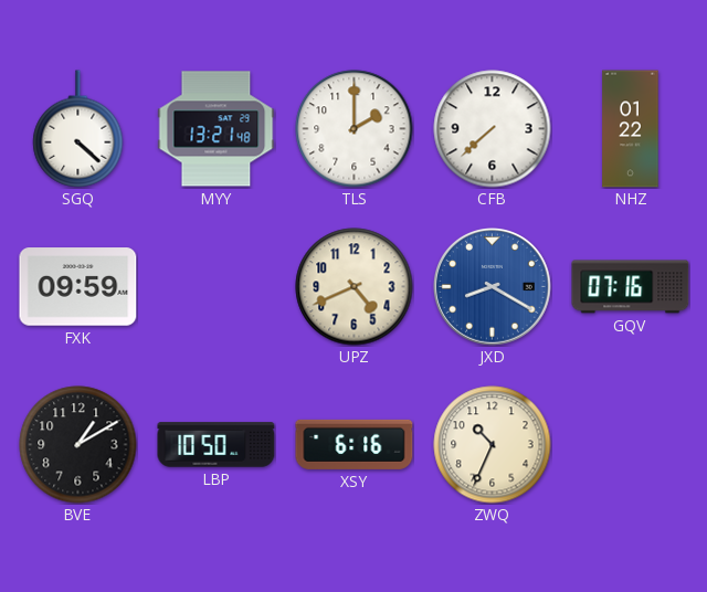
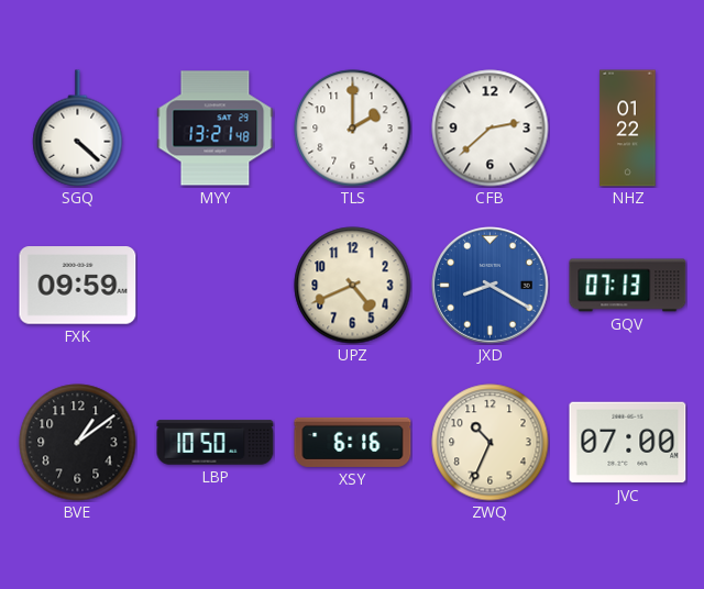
CFB: 7:38 -> 2:38 (491, 129)
GQV: 07:16 -> 07:13 (628, 286)
BVE: 1:10 -> 1:09 (78, 443)
JVC: none -> 07:00 (628, 443)
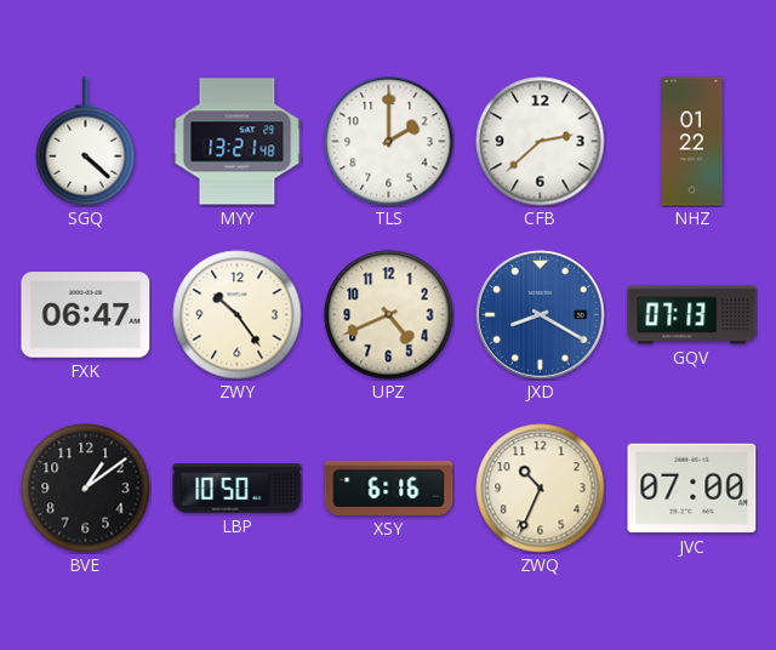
FXK: 09:59 -> 06:47 (86, 315)
ZWY: none -> 10:24 (238, 315)
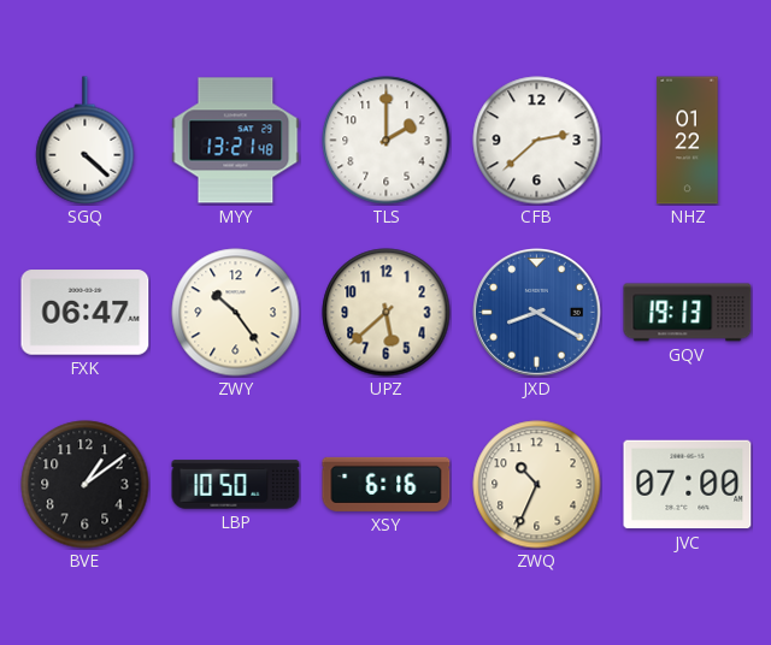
UPZ: 4:41 -> 5:38 (387, 313)
GQV: 07:13 -> 19:13 (688, 313)
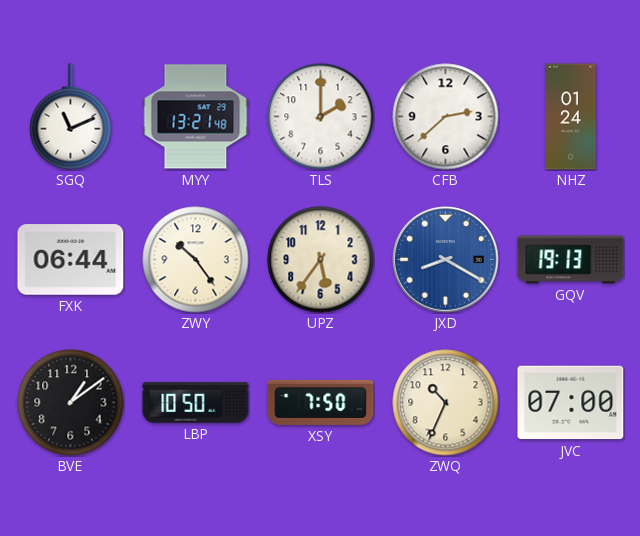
SGQ: 4:22 -> 11:11 (71, 117)
NHZ: 01:22 -> 01:24 (571, 117)
FXK: 06:47 -> 06:44 (71, 260)
UPZ: 5:38 -> 5:36 (321, 260)
XSY: 6:16 -> 7:50 (321, 402)
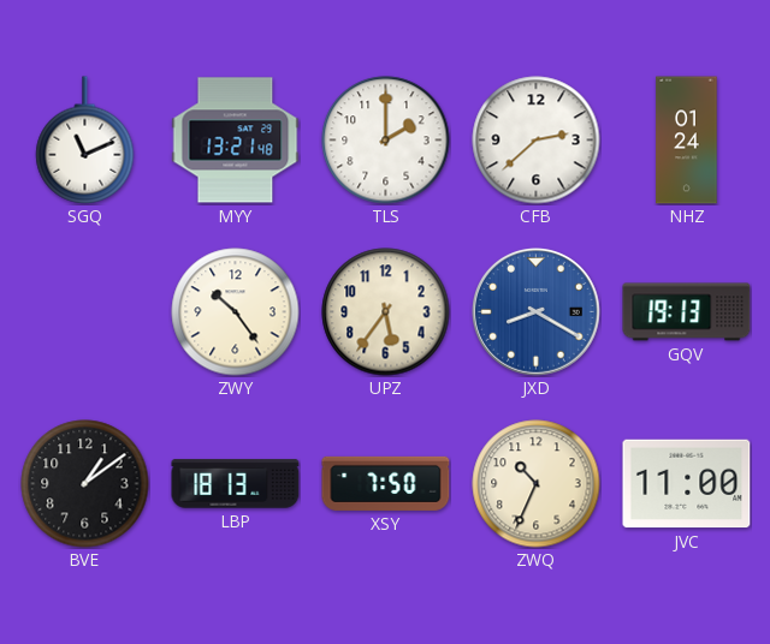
FXK: 06:44 -> none (71, 260)
LBP: 10:50 -> 18:13 (236, 484)
JVC: 07:00 -> 11:00 (687, 484)
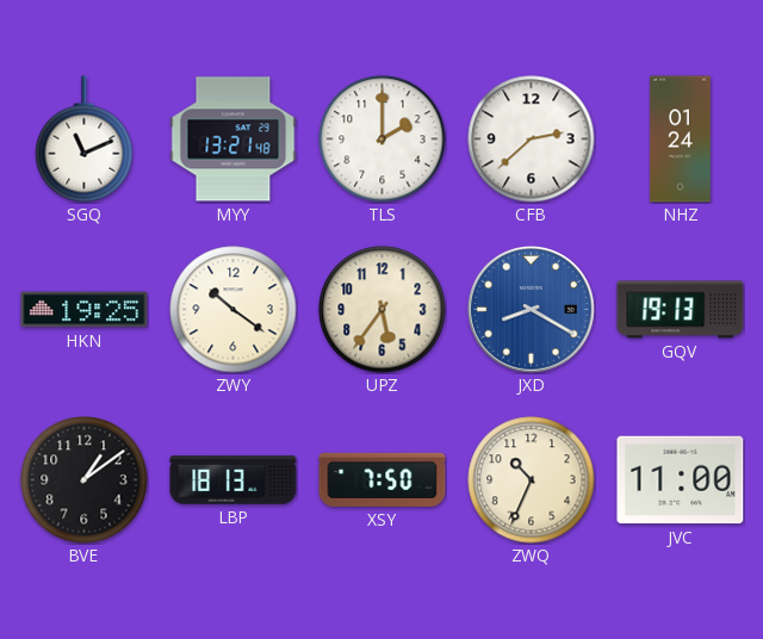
HKN: none -> 19:25 (85, 310)
ZWY: 10:24 -> 10:21 (234, 310)
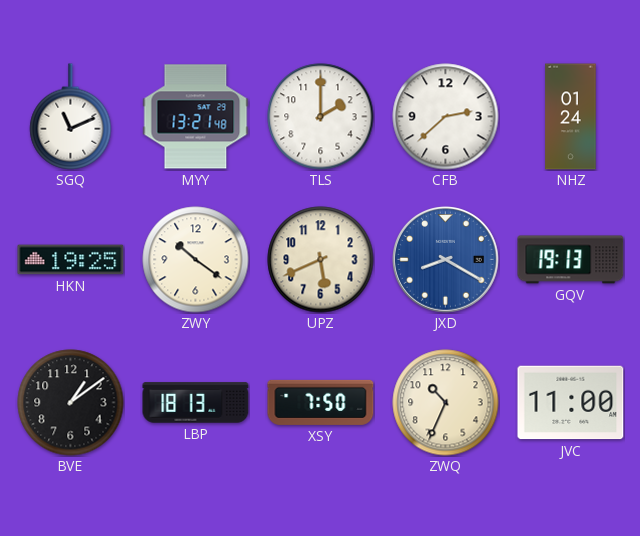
UPZ: 5:36 -> 5:41 (321, 260)
